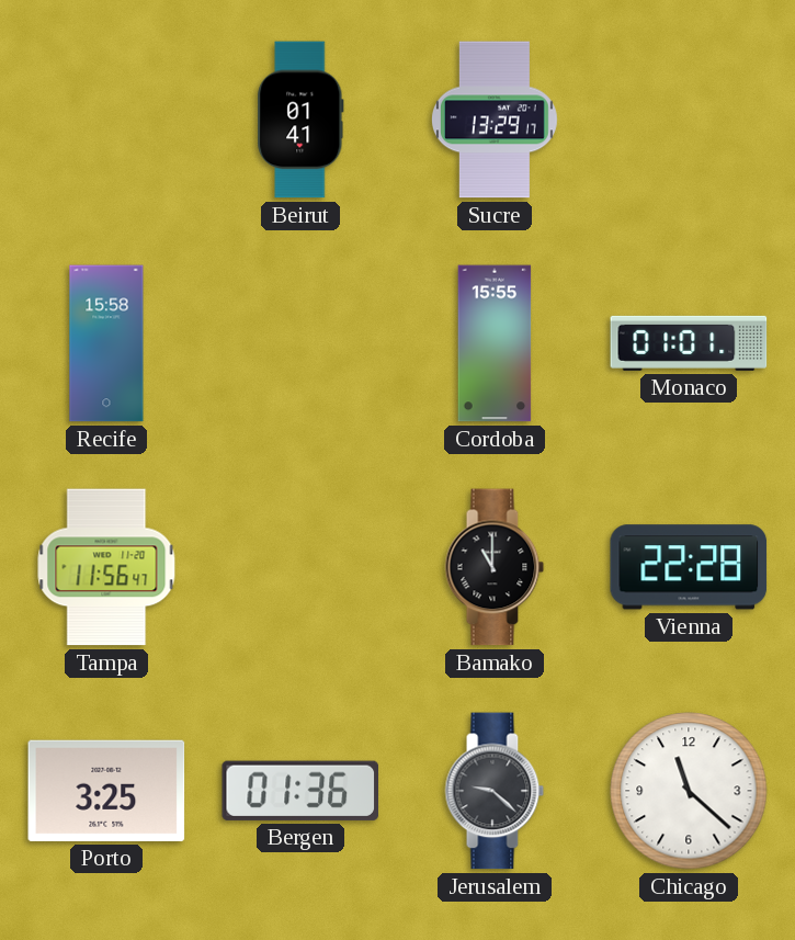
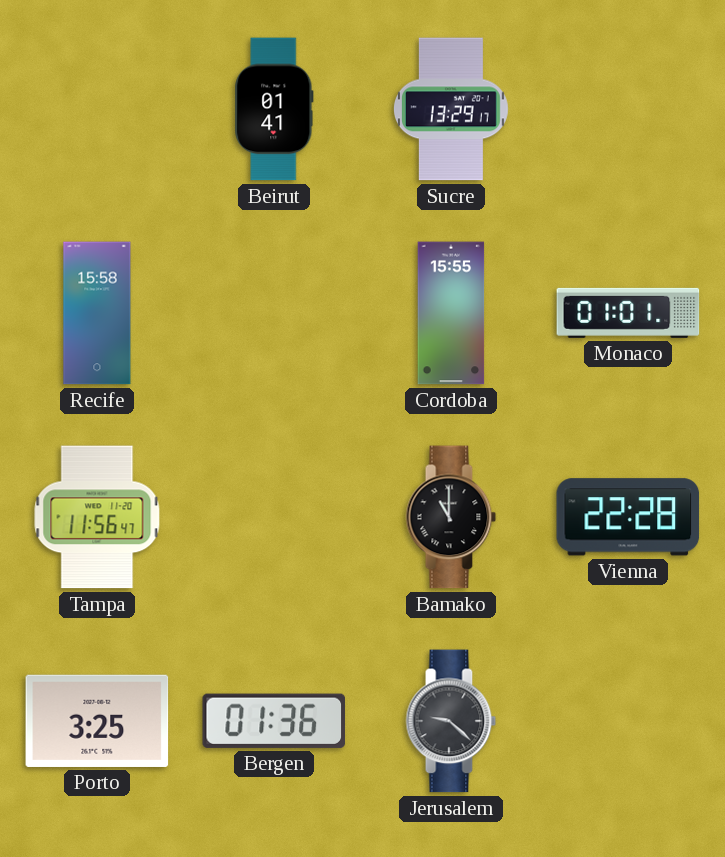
Chicago: 11:22 -> none (689, 791)
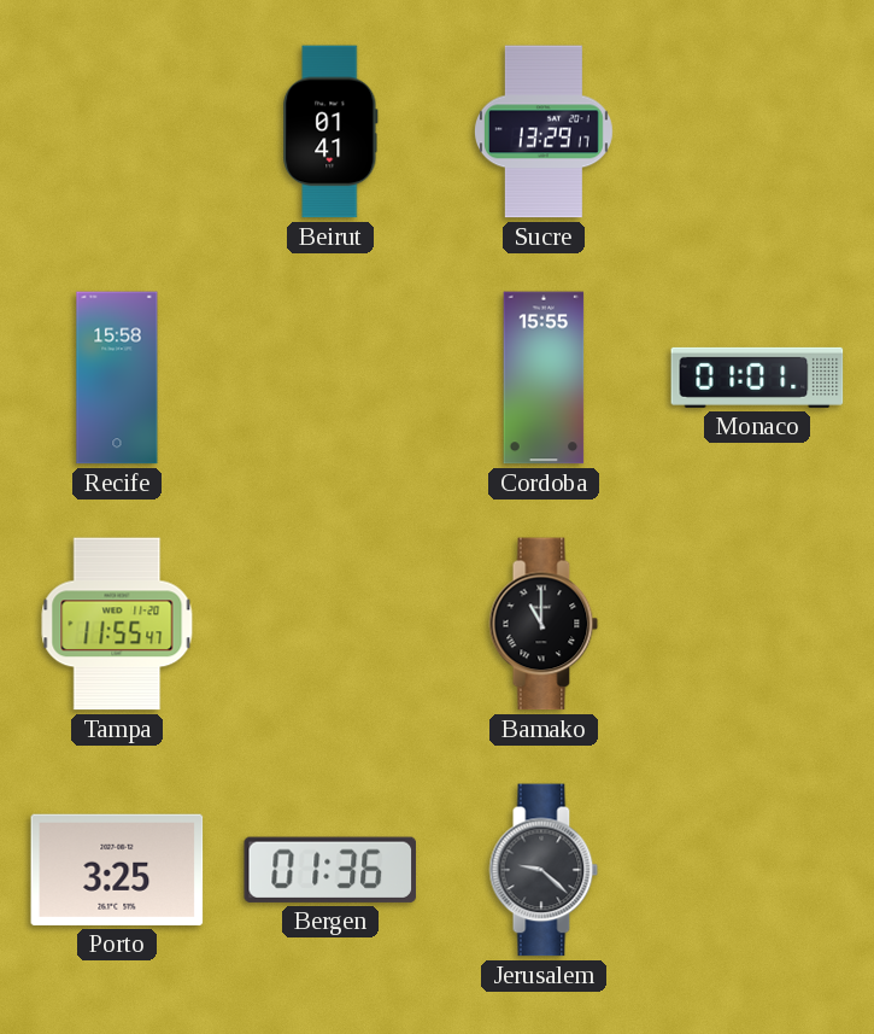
Tampa: 11:56 -> 11:55 (117, 624)
Vienna: 22:28 -> none (628, 517)
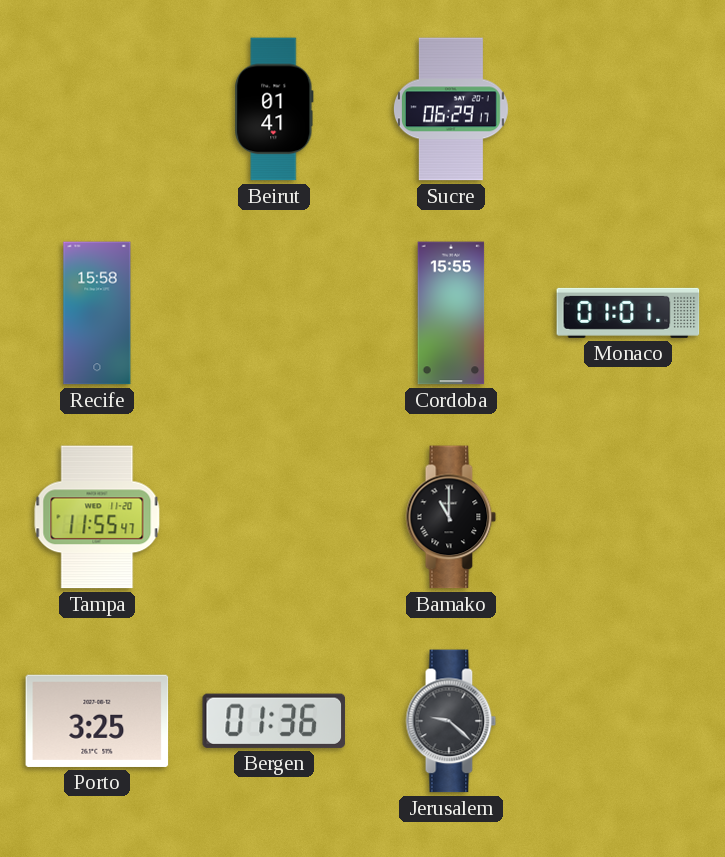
Sucre: 13:29 -> 06:29 (451, 109)
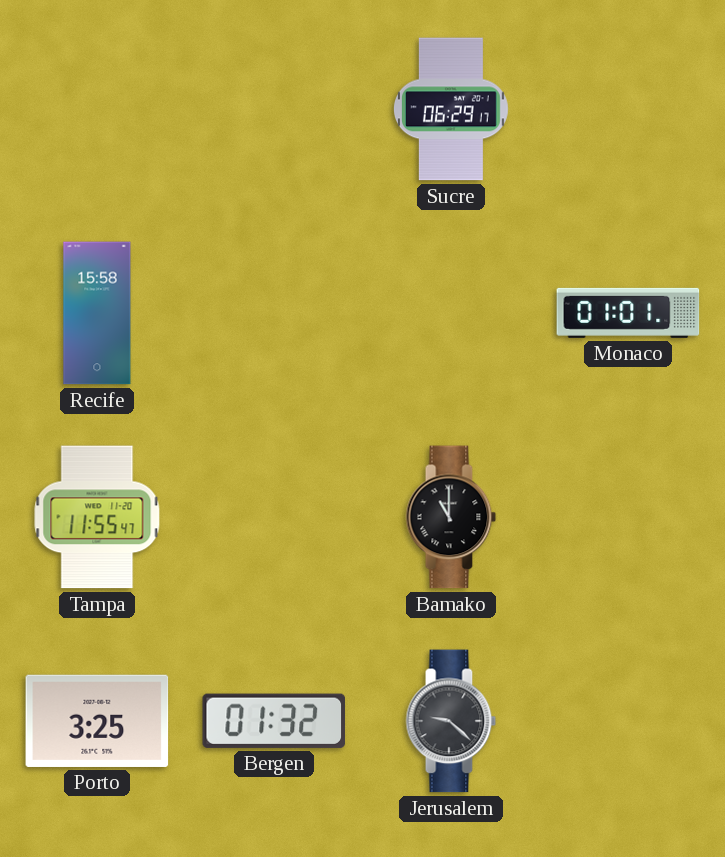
Beirut: 01:41 -> none (274, 109)
Cordoba: 15:55 -> none (451, 313)
Bergen: 01:36 -> 01:32 (273, 721)
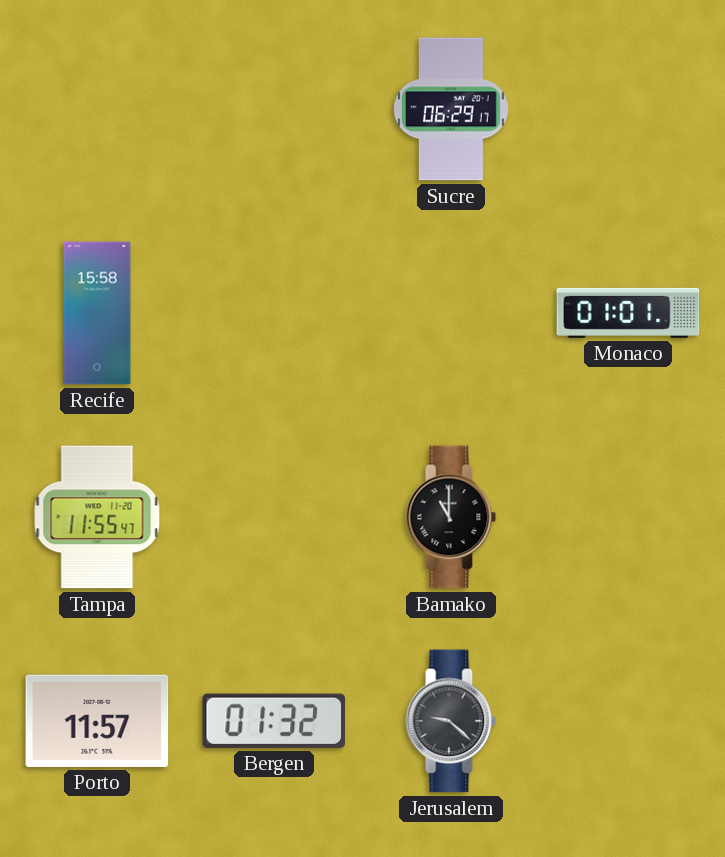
Porto: 3:25 -> 11:57 (97, 721)
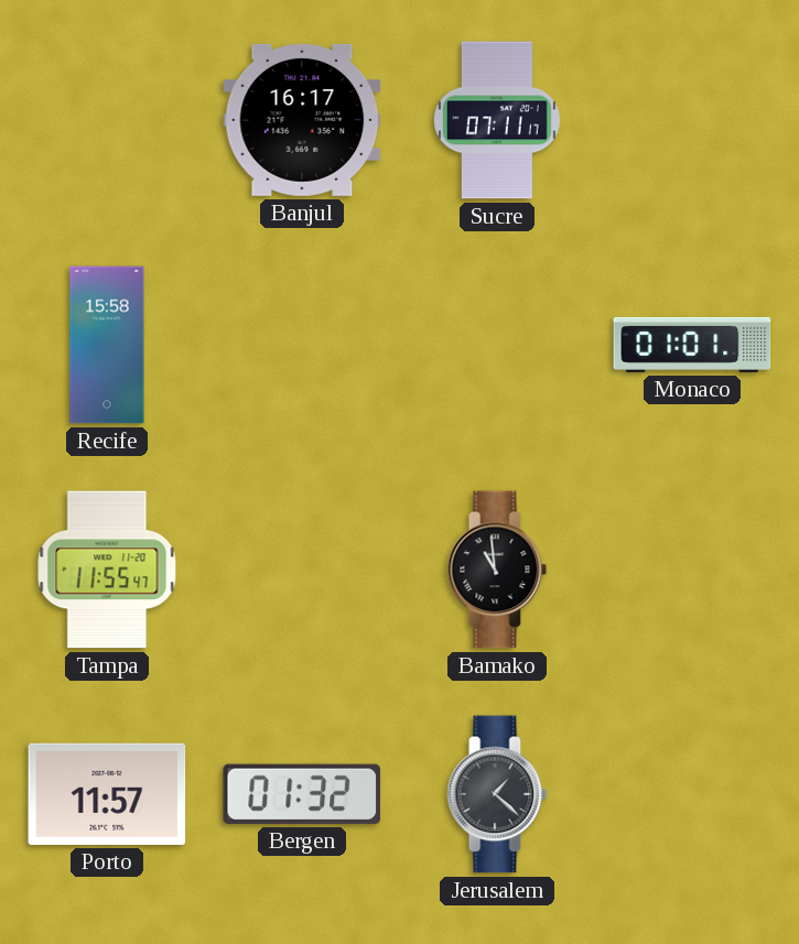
Banjul: none -> 16:17 (302, 120)
Sucre: 06:29 -> 07:11 (497, 120)
Bamako: 11:00 -> 10:59 (497, 569)
Jerusalem: 9:22 -> 1:22 (497, 794)
